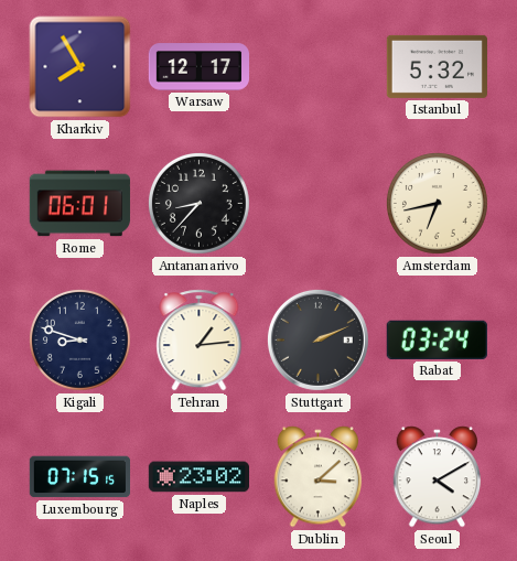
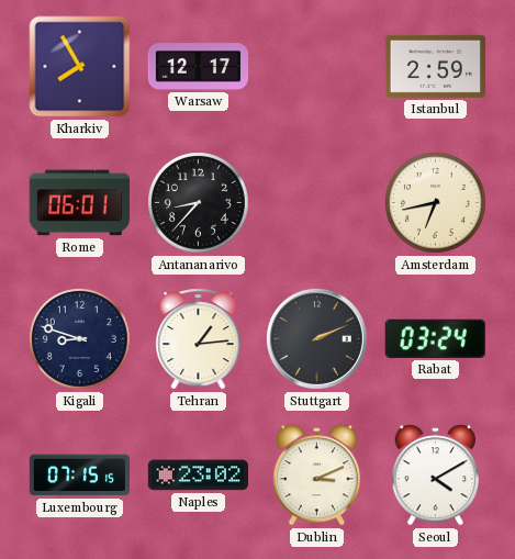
Istanbul: 5:32 -> 2:59 (435, 66)
Dublin: 3:08 -> 3:11 (317, 476)
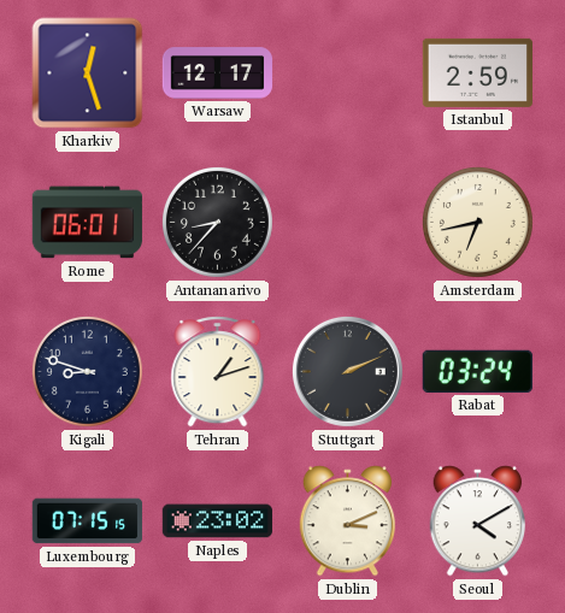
Kharkiv: 7:55 -> 12:27 (88, 73)
Tehran: 1:14 -> 1:12 (218, 372)
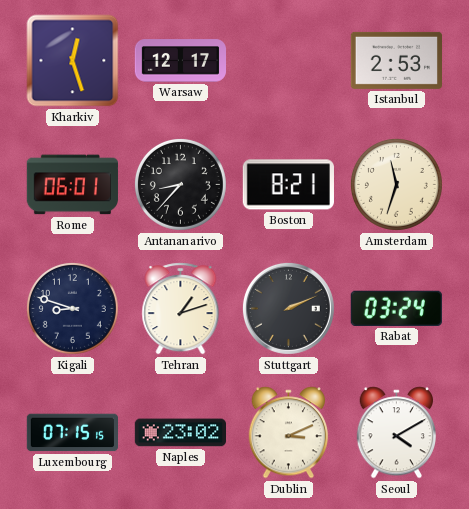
Istanbul: 2:59 -> 2:53 (396, 60)
Boston: none -> 8:21 (288, 185)
Amsterdam: 6:43 -> 11:33 (396, 184)
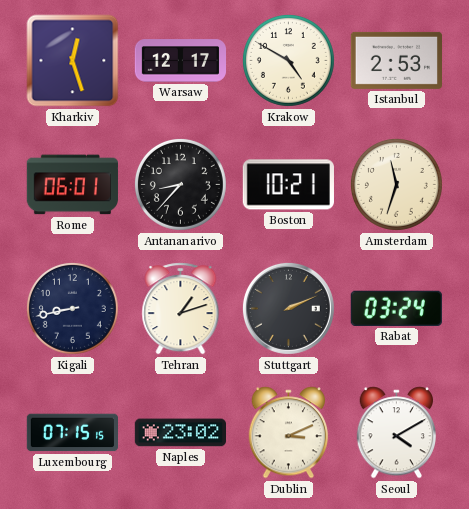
Krakow: none -> 4:50 (288, 60)
Boston: 8:21 -> 10:21 (288, 185)
Kigali: 8:48 -> 8:43 (72, 308)
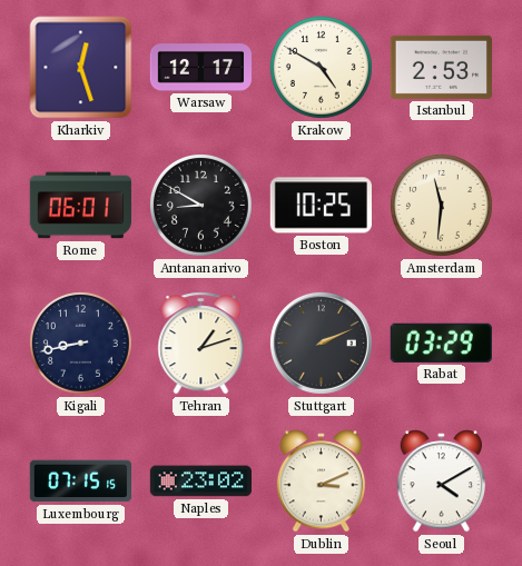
Antananarivo: 8:37 -> 8:50 (200, 205)
Boston: 10:21 -> 10:25 (321, 206)
Amsterdam: 11:33 -> 11:31 (441, 205)
Rabat: 03:24 -> 03:29 (441, 342)
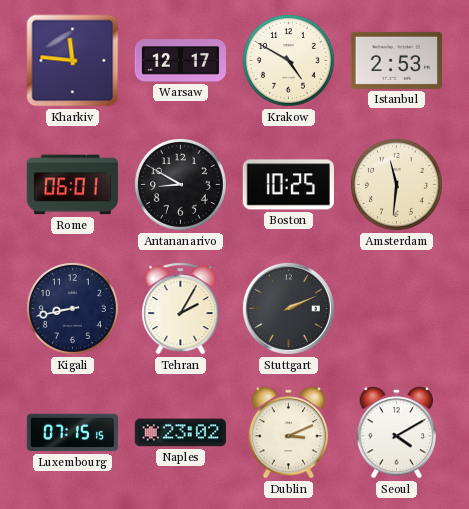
Kharkiv: 12:27 -> 11:46 (73, 61)
Tehran: 1:12 -> 2:05 (181, 309)
Rabat: 03:29 -> none (441, 342)
